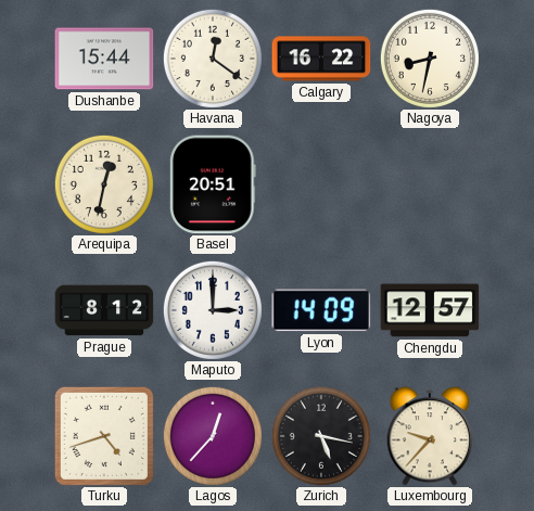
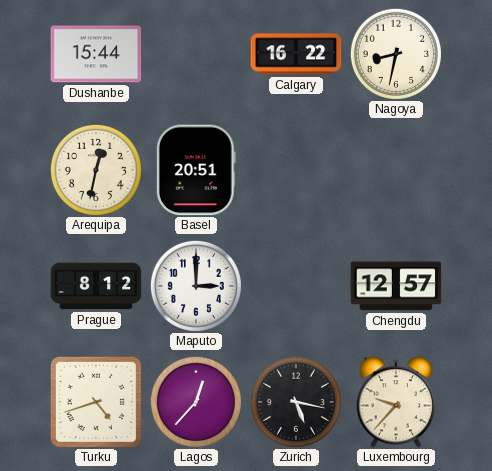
Havana: 12:21 -> none (213, 59)
Lyon: 14:09 -> none (321, 310)
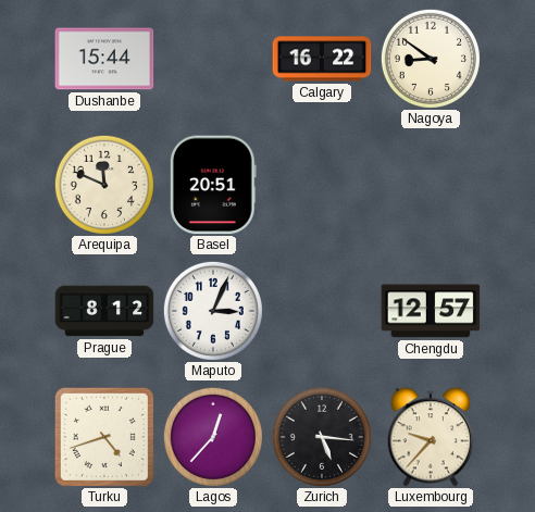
Nagoya: 8:32 -> 8:51 (431, 59)
Arequipa: 12:32 -> 11:49 (104, 185)
Maputo: 3:00 -> 3:04 (213, 311)
Zurich: 5:17 -> 5:16 (322, 437)
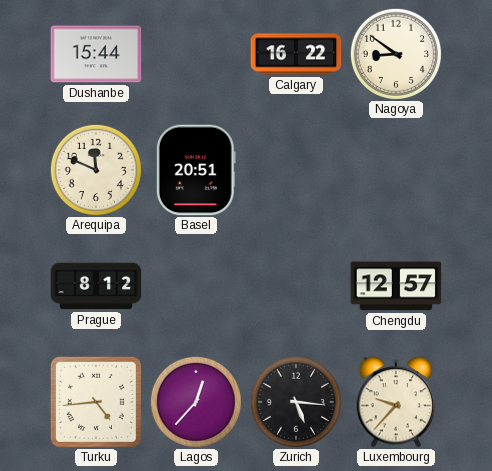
Maputo: 3:04 -> none (213, 311)
Turku: 4:42 -> 4:44 (96, 402)
